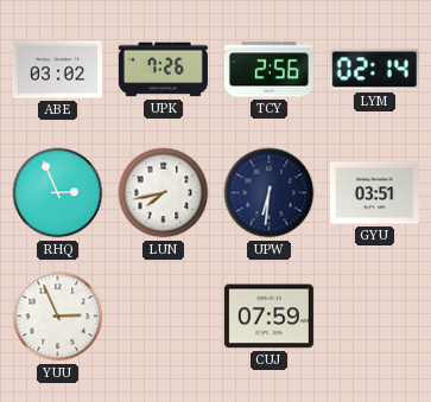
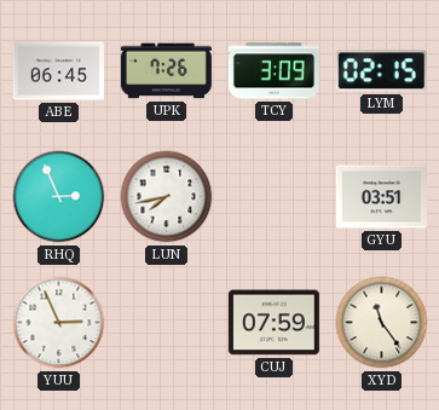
ABE: 03:02 -> 06:45 (58, 71)
TCY: 2:56 -> 3:09 (273, 71)
LYM: 02:14 -> 02:15 (381, 71)
UPW: 6:31 -> none (270, 193)
XYD: none -> 11:24 (382, 323)
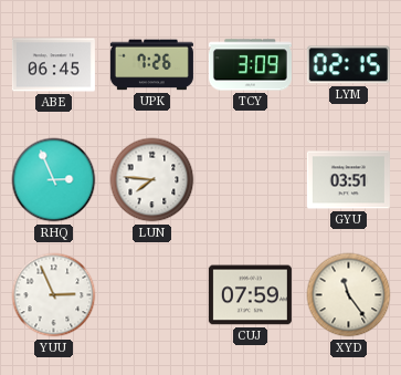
LUN: 7:43 -> 7:46 (152, 180)
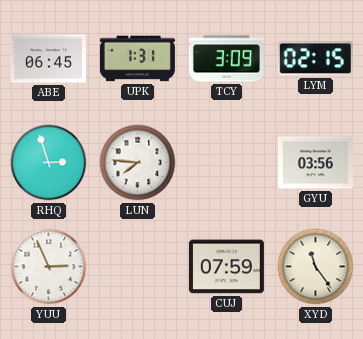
UPK: 7:26 -> 1:31 (137, 59)
RHQ: 2:56 -> 2:57 (49, 163)
GYU: 03:51 -> 03:56 (315, 163)
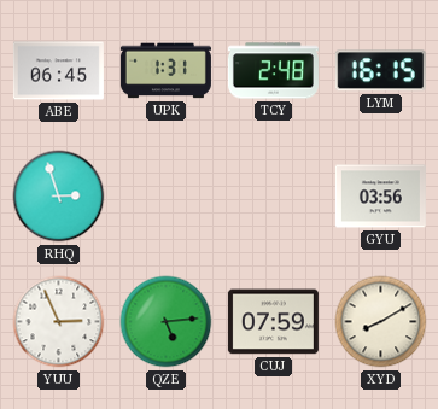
TCY: 3:09 -> 2:48 (273, 71)
LYM: 02:15 -> 16:15 (380, 71)
LUN: 7:46 -> none (138, 163)
QZE: none -> 5:14 (167, 322)
XYD: 11:24 -> 8:10 (381, 322)
